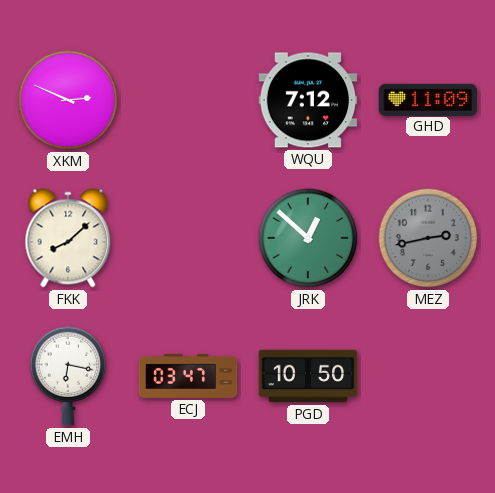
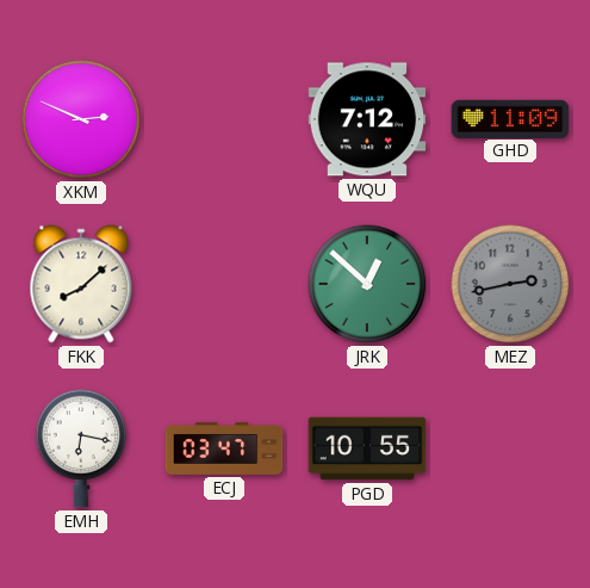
PGD: 10:50 -> 10:55 (367, 448)
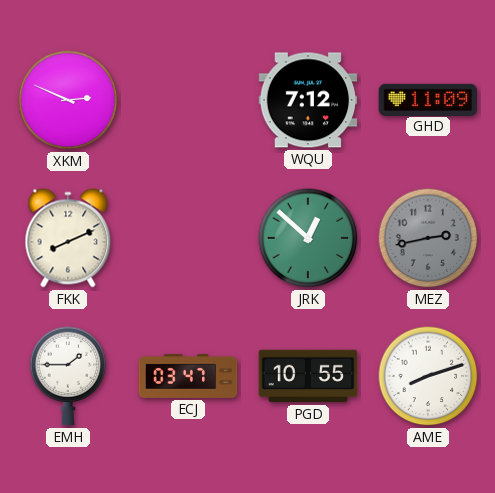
FKK: 8:08 -> 8:11 (68, 238)
EMH: 6:17 -> 1:45 (68, 376)
AME: none -> 8:12 (428, 376)
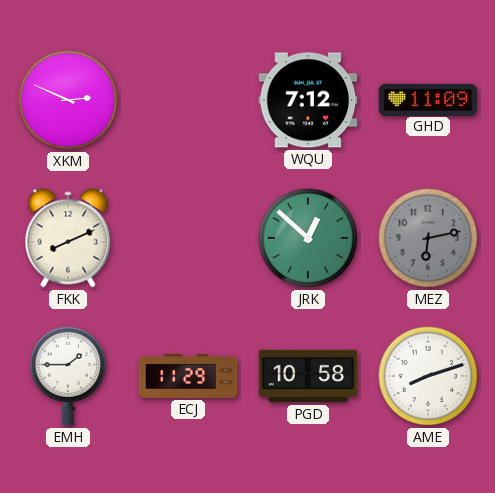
MEZ: 2:43 -> 6:13 (428, 238)
ECJ: 03:47 -> 11:29 (188, 376)
PGD: 10:55 -> 10:58 (308, 376)
